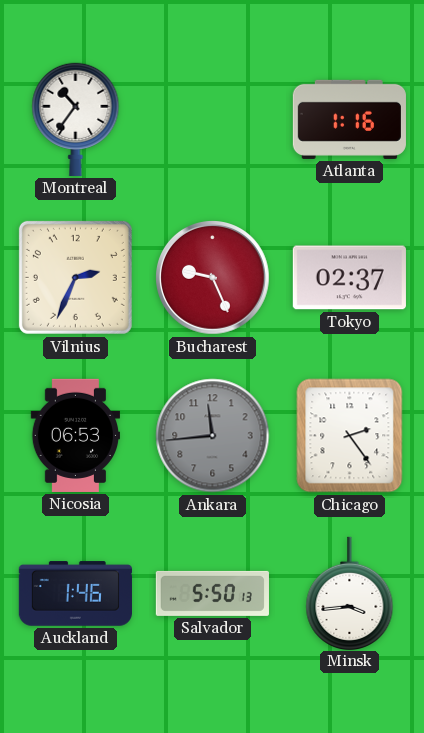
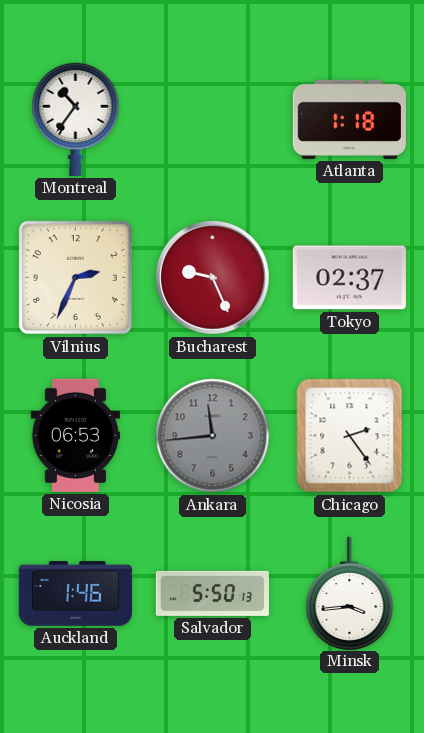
Atlanta: 1:16 -> 1:18 (349, 119)
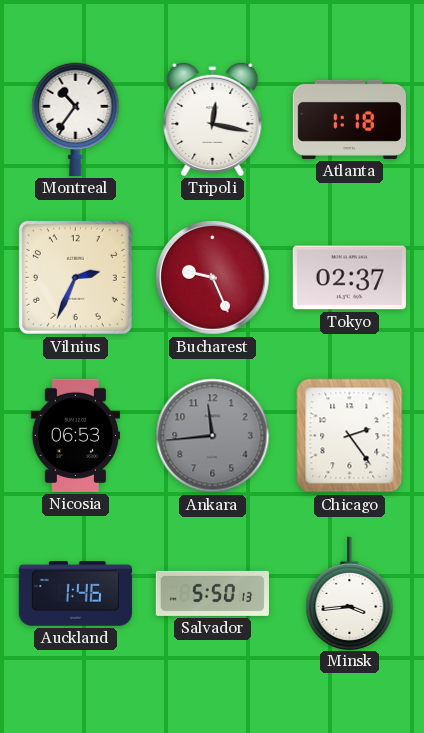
Tripoli: none -> 12:17 (213, 119)
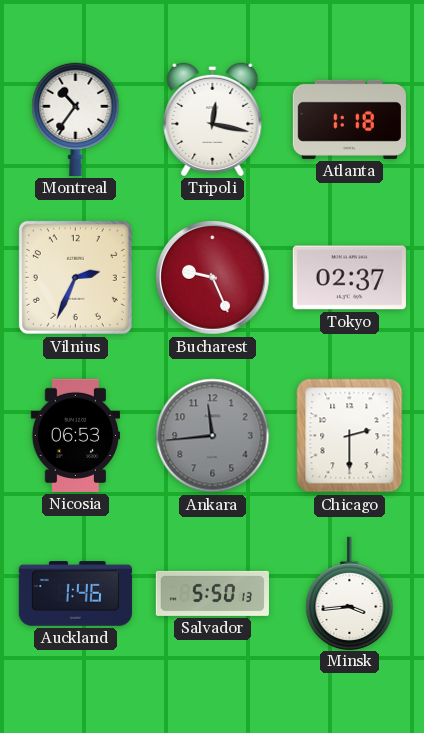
Chicago: 2:24 -> 2:30 (350, 436)
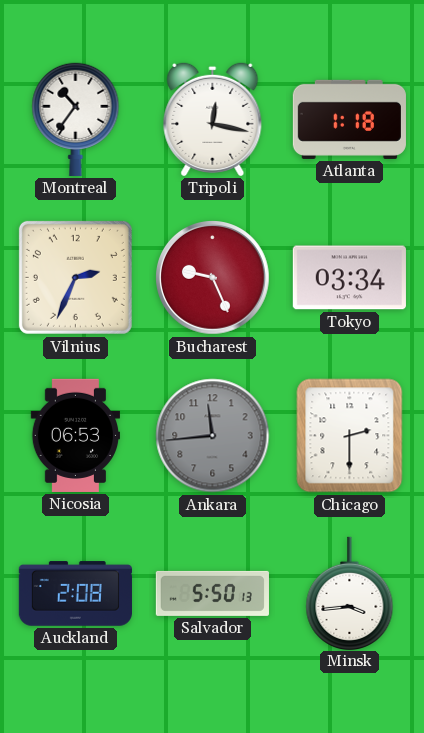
Tokyo: 02:37 -> 03:34 (349, 278)
Auckland: 1:46 -> 2:08 (75, 594)
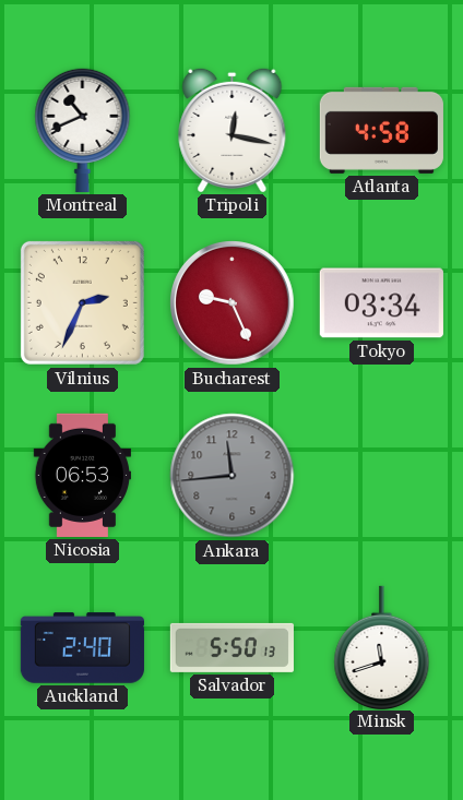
Montreal: 10:36 -> 10:41 (83, 130)
Atlanta: 1:18 -> 4:58 (381, 130)
Chicago: 2:30 -> none (350, 436)
Auckland: 2:08 -> 2:40 (82, 648)
Minsk: 3:44 -> 11:42 (382, 647)
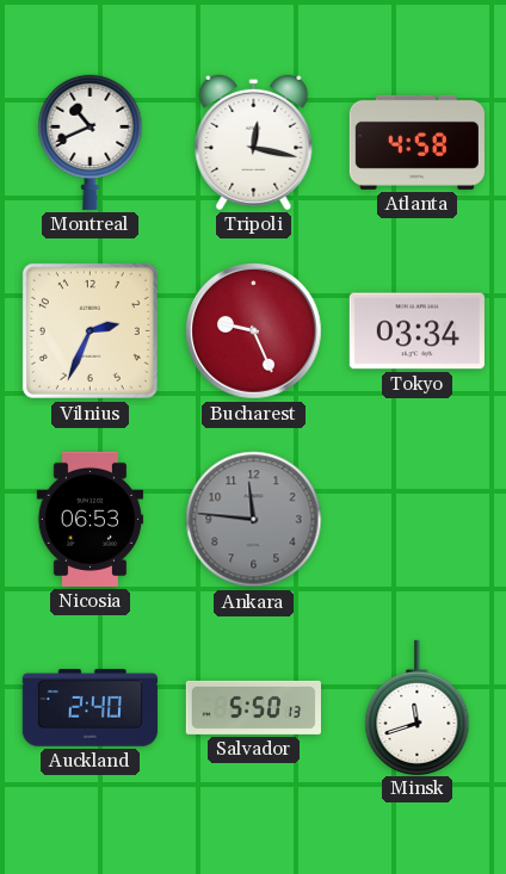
Ankara: 11:44 -> 11:46 (254, 520)
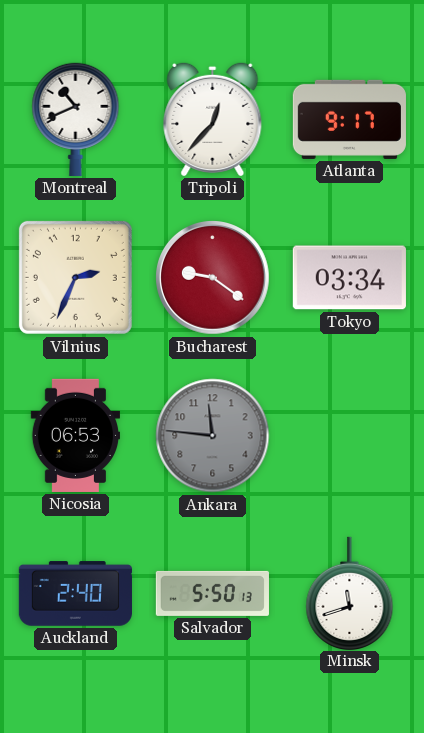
Tripoli: 12:17 -> 12:37 (213, 119)
Atlanta: 4:58 -> 9:17 (349, 119)
Bucharest: 9:26 -> 9:21 (213, 278)
